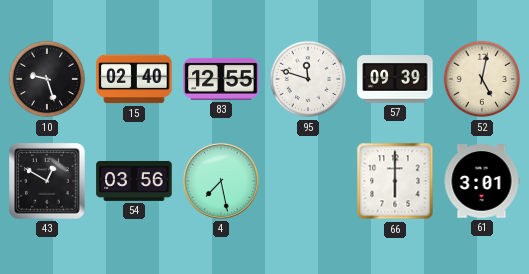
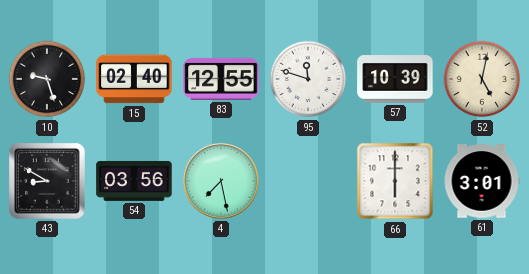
57: 09:39 -> 10:39 (395, 79)
43: 12:50 -> 8:50 (48, 182)
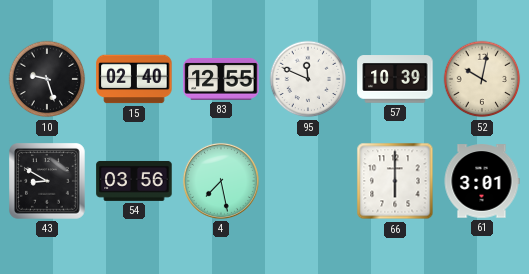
95: 11:48 -> 11:49 (308, 79)
52: 5:02 -> 10:02 (482, 79)
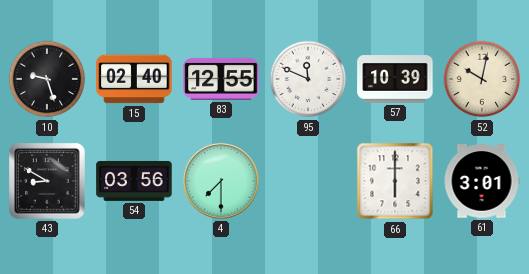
4: 7:28 -> 7:30 (221, 181)
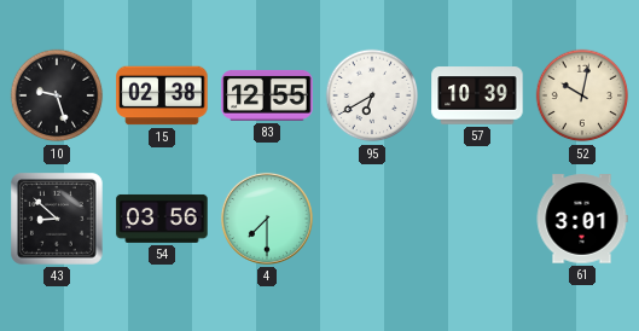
15: 02:40 -> 02:38 (162, 95)
95: 11:49 -> 6:40 (372, 95)
43: 8:50 -> 8:52 (58, 220)
66: 6:00 -> none (395, 181)
